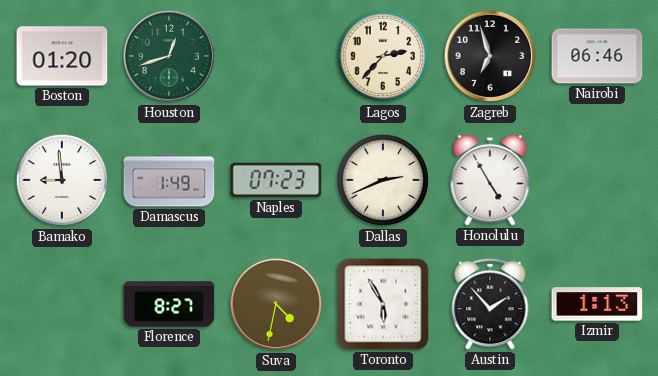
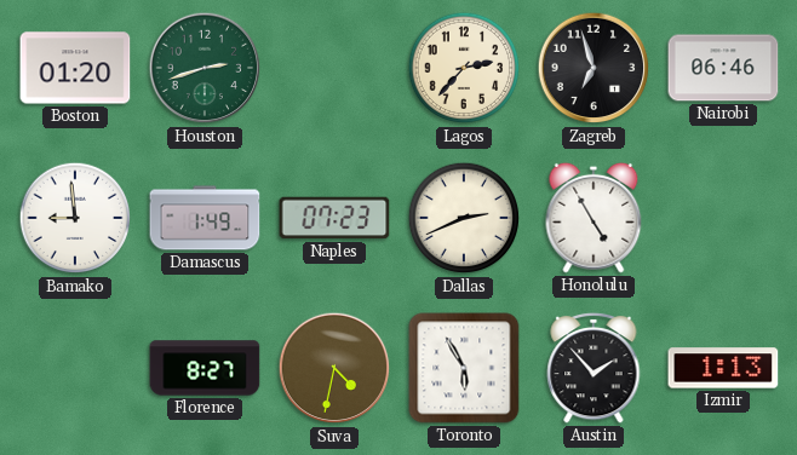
Houston: 12:42 -> 2:42 (205, 68)
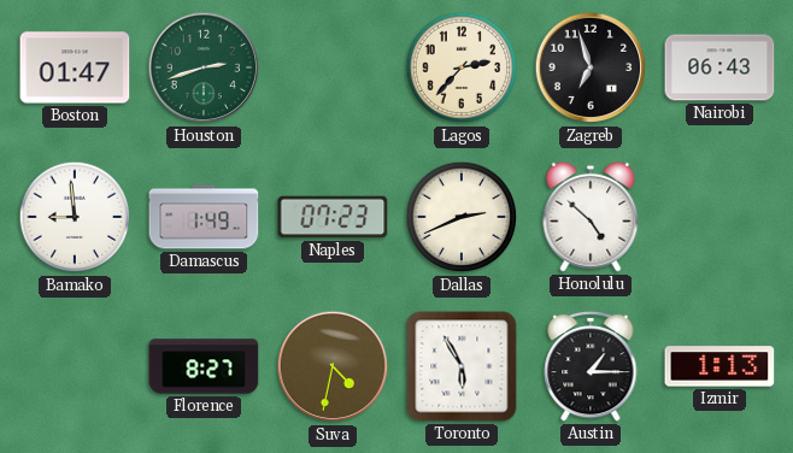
Boston: 01:20 -> 01:47 (75, 67)
Nairobi: 06:46 -> 06:43 (719, 67)
Honolulu: 4:55 -> 4:52 (591, 217)
Austin: 1:53 -> 1:15 (591, 366)
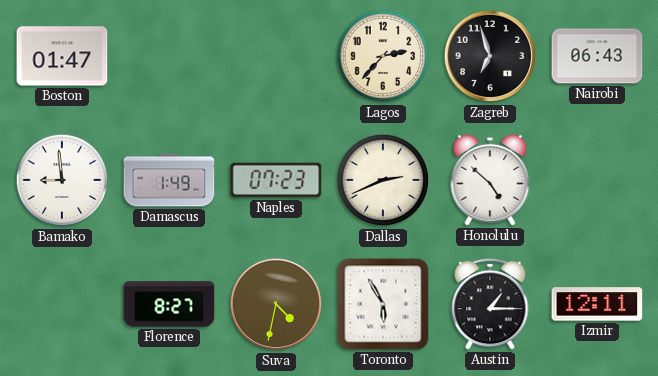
Houston: 2:42 -> none (204, 67)
Izmir: 1:13 -> 12:11 (597, 304)
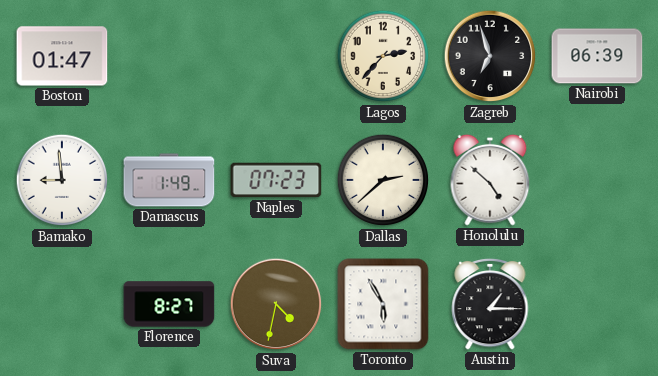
Nairobi: 06:43 -> 06:39 (597, 56)
Dallas: 2:41 -> 2:38 (383, 180)
Izmir: 12:11 -> none (597, 304)
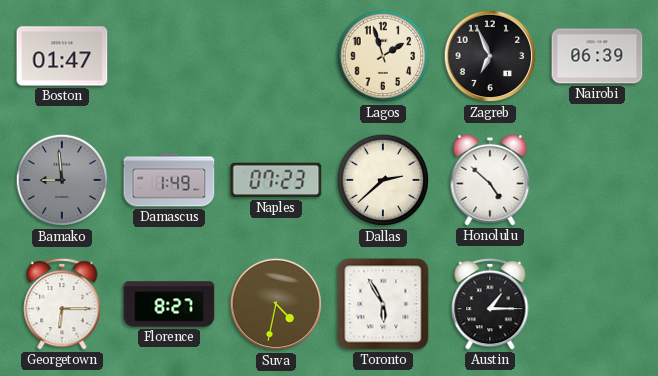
Lagos: 2:37 -> 1:57 (383, 56)
Zagreb: 6:57 -> 6:56 (490, 56)
Bamako dial: white -> grey (62, 180)
Georgetown: none -> 6:15 (62, 304)
